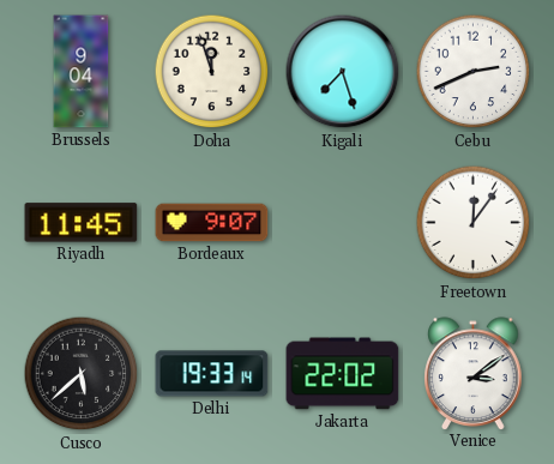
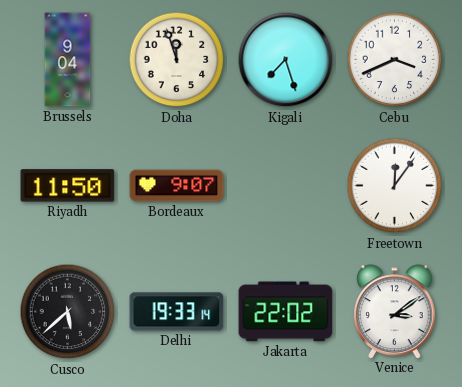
Cebu: 2:41 -> 3:41 (395, 60)
Riyadh: 11:45 -> 11:50 (68, 186)
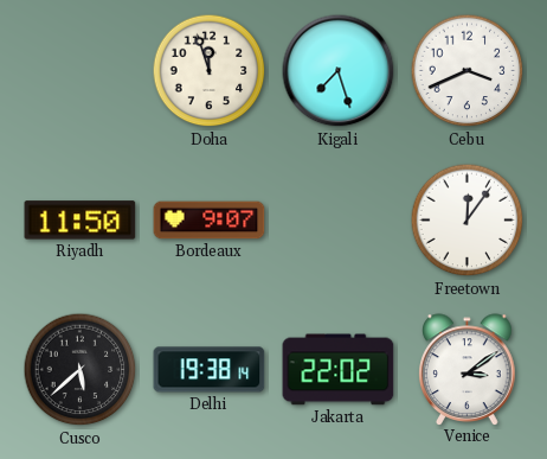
Brussels: 9:04 -> none (68, 60)
Delhi: 19:33 -> 19:38 (210, 370)
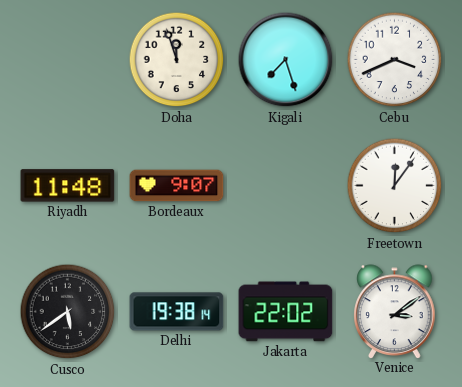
Riyadh: 11:50 -> 11:48 (68, 186)
Cusco: 5:38 -> 5:39 (68, 312)
